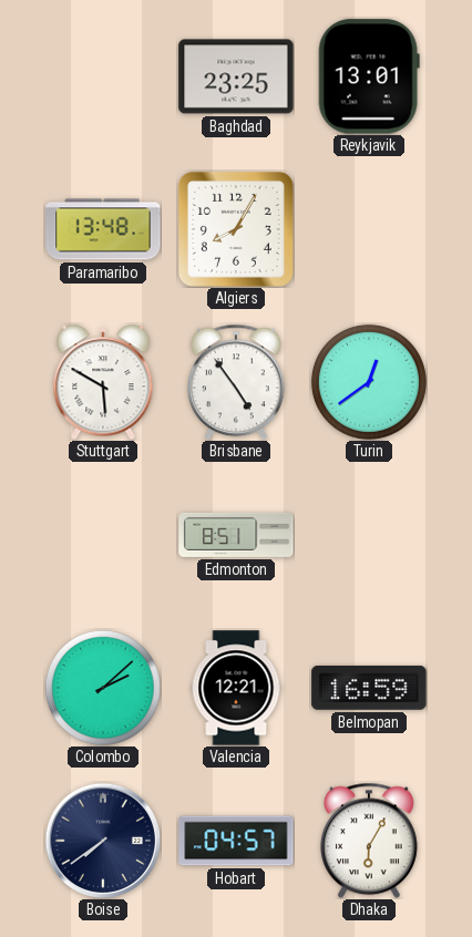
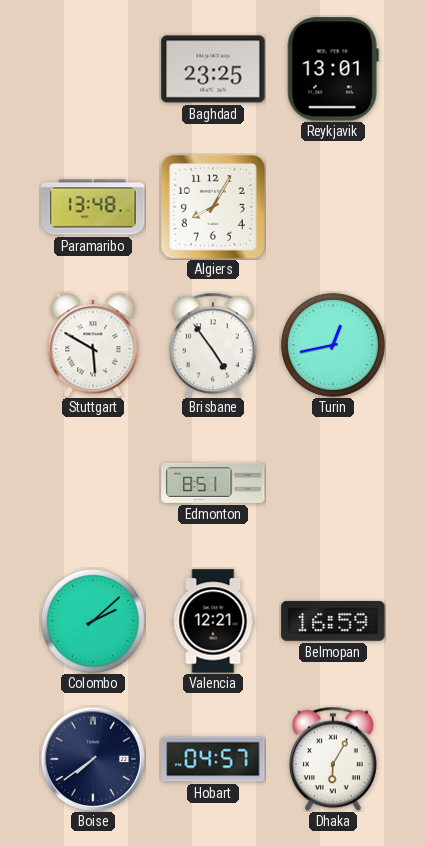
Turin: 12:39 -> 12:43 (333, 345)
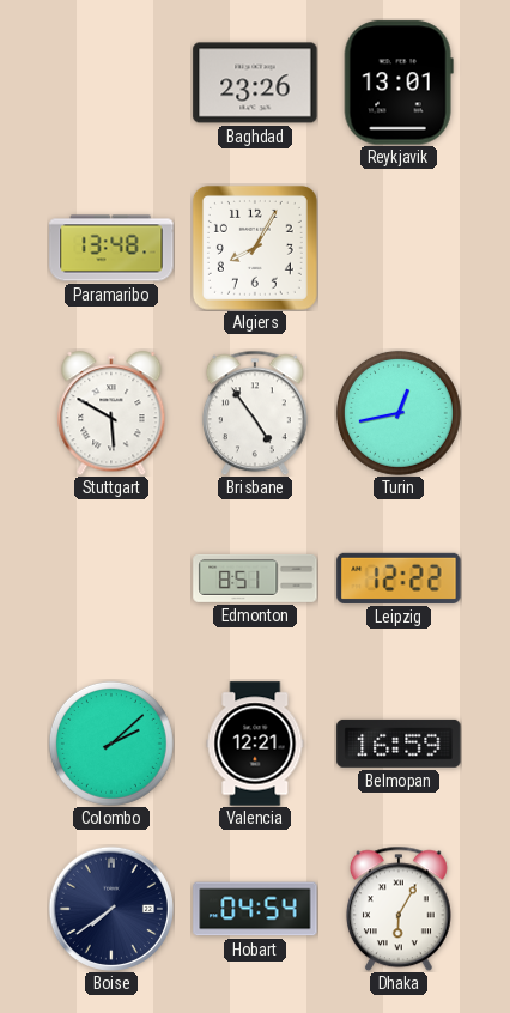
Baghdad: 23:25 -> 23:26 (255, 83)
Leipzig: none -> 12:22 (399, 578)
Hobart: 04:57 -> 04:54 (255, 909)
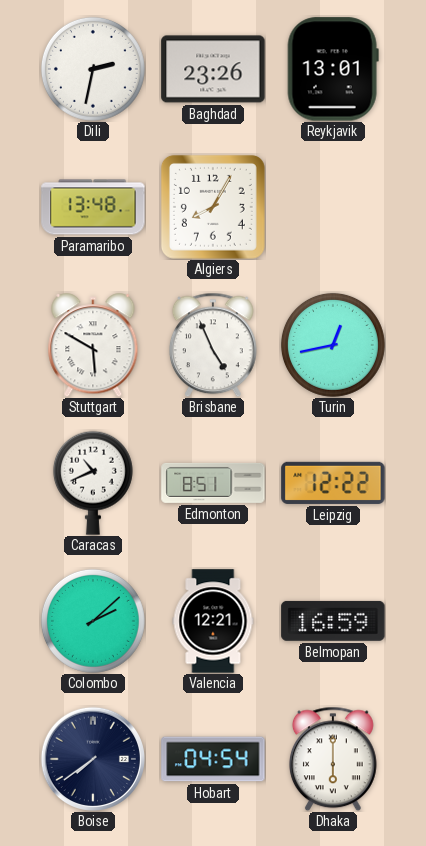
Dili: none -> 2:32 (93, 69)
Brisbane: 4:54 -> 4:56 (213, 345)
Caracas: none -> 10:41 (93, 483)
Dhaka: 6:05 -> 6:00 (333, 759)
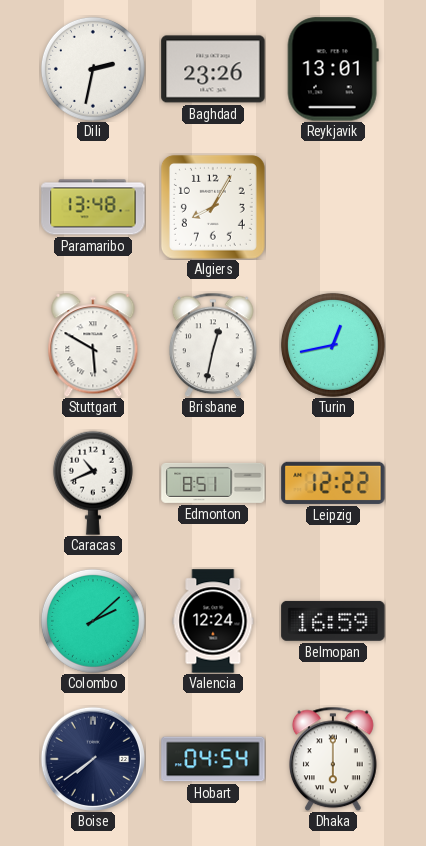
Brisbane: 4:56 -> 12:32 (213, 345)
Valencia: 12:21 -> 12:24 (213, 621)
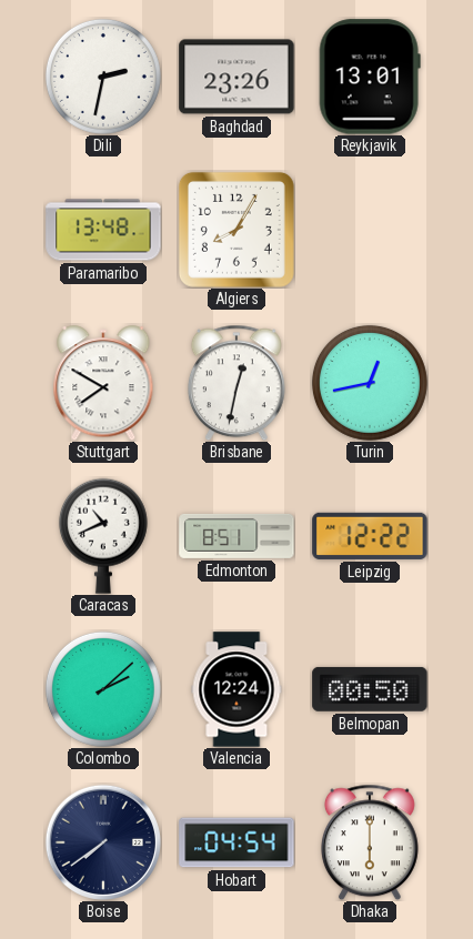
Stuttgart: 5:50 -> 7:50 (103, 383)
Belmopan: 16:59 -> 00:50 (370, 689)
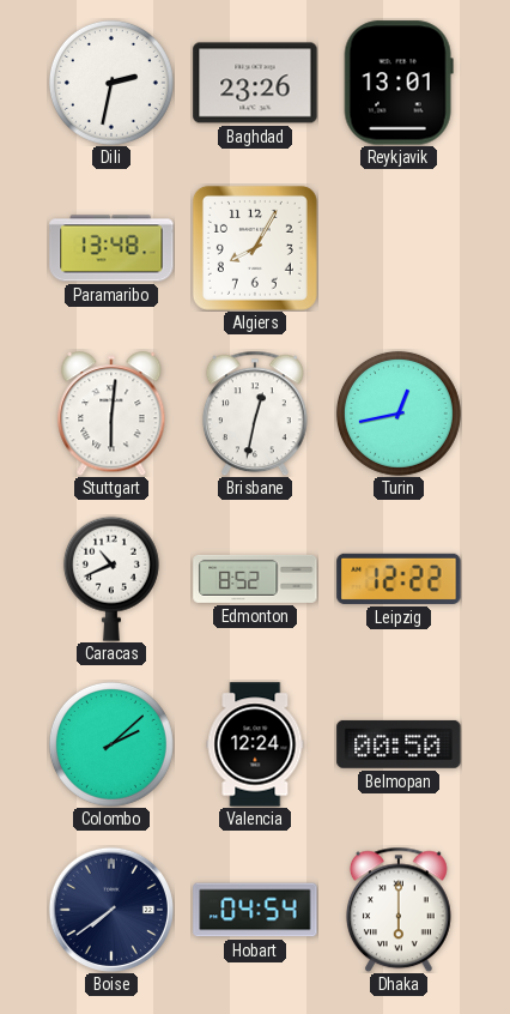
Stuttgart: 7:50 -> 6:01 (111, 414)
Edmonton: 8:51 -> 8:52 (255, 579)
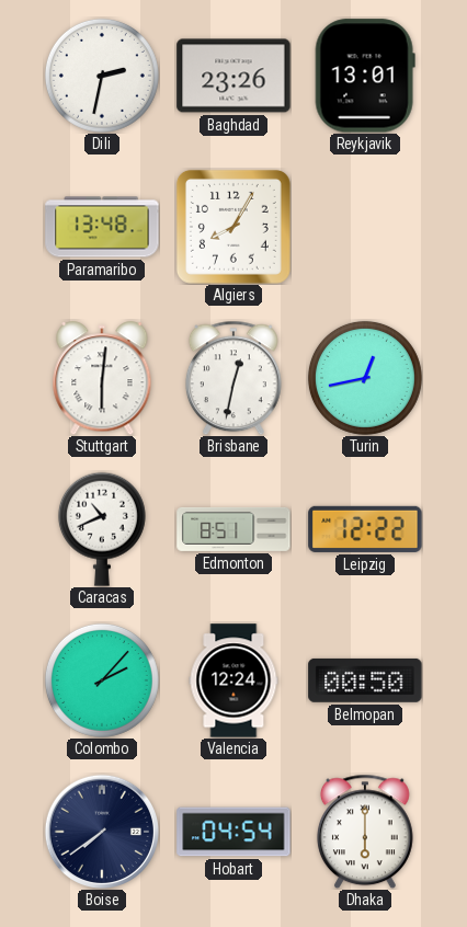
Edmonton: 8:52 -> 8:51 (233, 529)
Colombo: 2:08 -> 2:07 (102, 680)
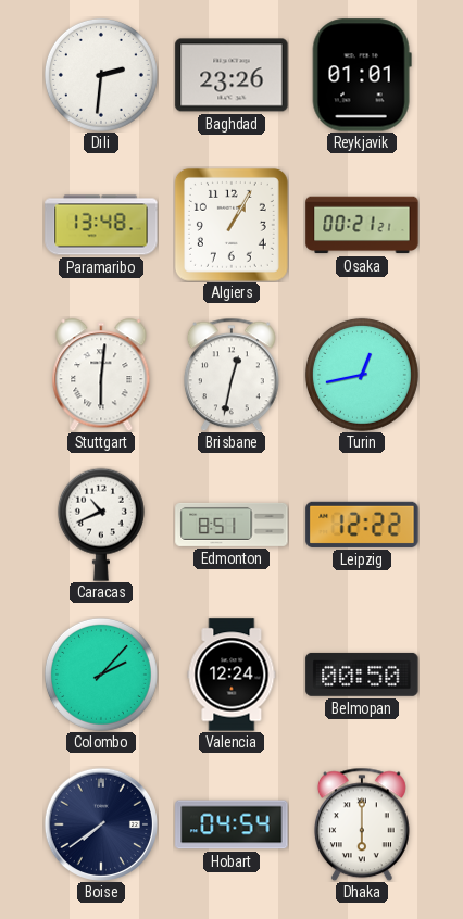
Dili: 2:32 -> 2:31 (101, 75)
Reykjavik: 13:01 -> 01:01 (362, 75)
Algiers: 8:05 -> 1:05 (231, 225)
Osaka: none -> 00:21 (362, 225)
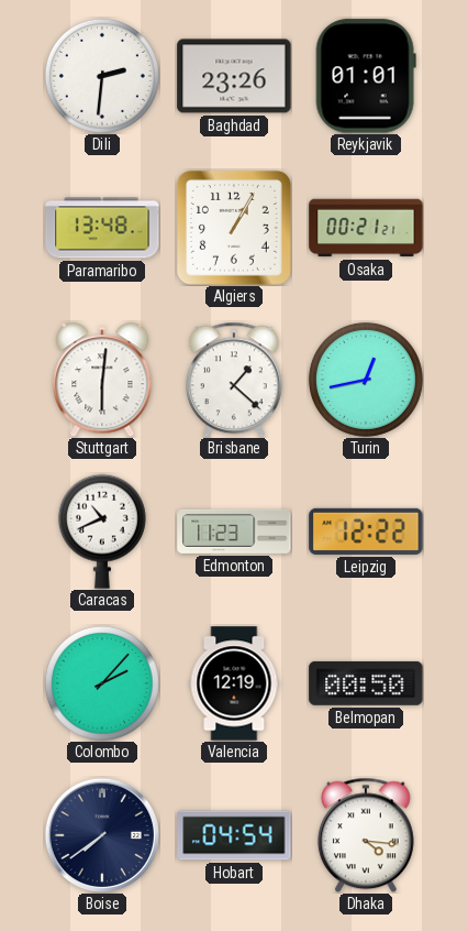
Brisbane: 12:32 -> 1:22 (234, 380)
Edmonton: 8:51 -> 11:23 (234, 532)
Valencia: 12:24 -> 12:19 (234, 683)
Dhaka: 6:00 -> 4:16 (366, 835)
